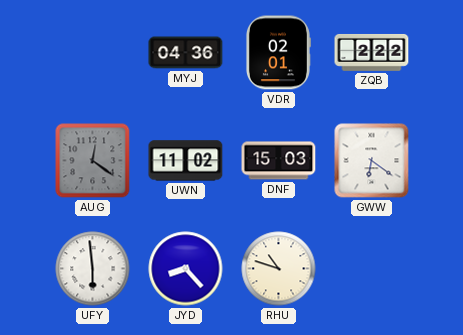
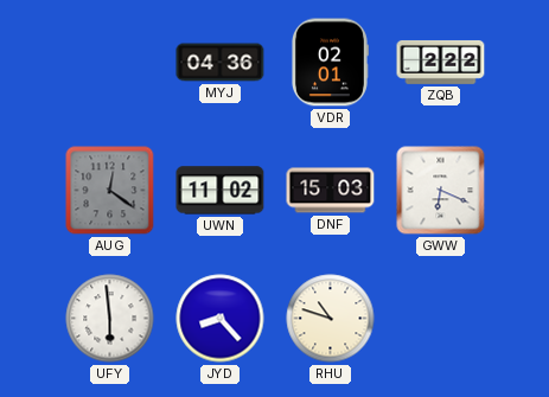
GWW: 6:21 -> 6:19 (441, 191)
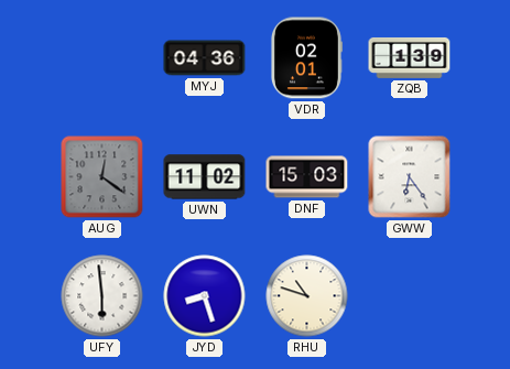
ZQB: 2:22 -> 1:39 (410, 57)
GWW: 6:19 -> 6:24 (410, 177)
JYD: 8:23 -> 8:27 (205, 296)
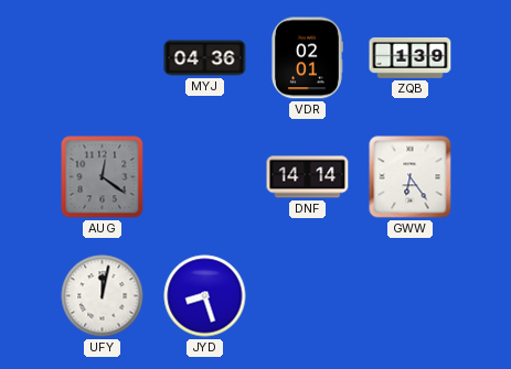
UWN: 11:02 -> none (205, 177)
DNF: 15:03 -> 14:14 (308, 177)
UFY: 5:59 -> 12:02 (103, 296)
RHU: 10:48 -> none (307, 296)
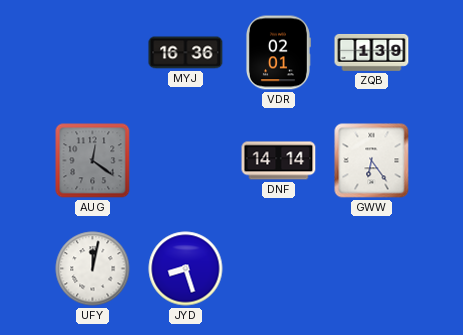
MYJ: 04:36 -> 16:36 (186, 53)
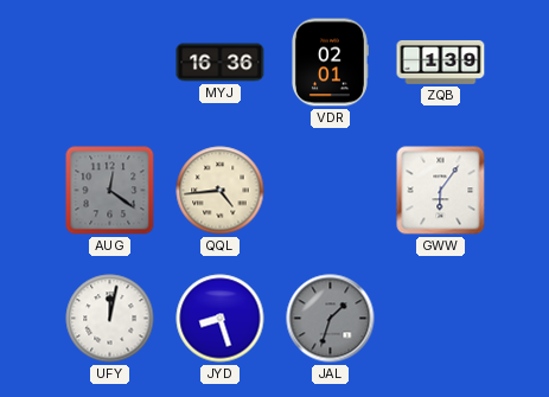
QQL: none -> 4:44 (221, 191)
DNF: 14:14 -> none (279, 161)
GWW: 6:24 -> 6:06 (441, 191)
JAL: none -> 1:33 (331, 319)
